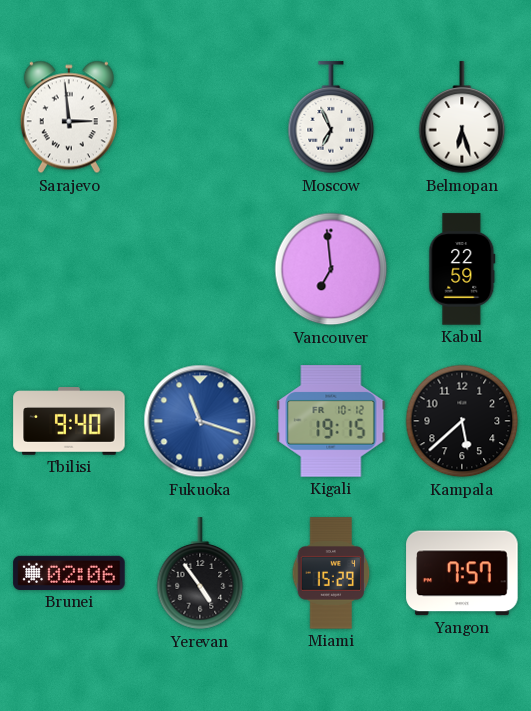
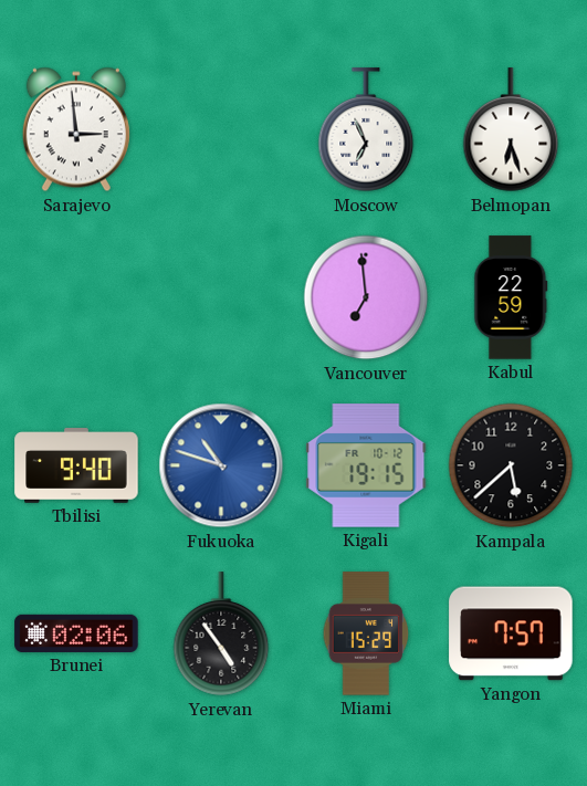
Fukuoka: 11:18 -> 10:48 (221, 465)
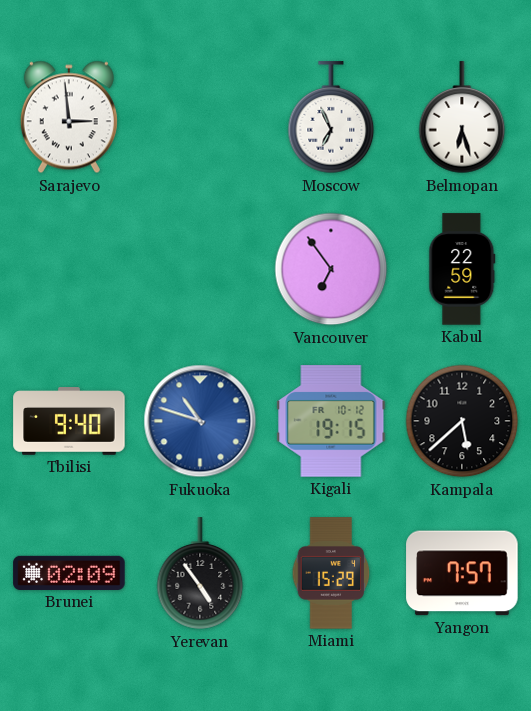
Vancouver: 6:59 -> 6:54 (331, 269)
Brunei: 02:06 -> 02:09 (69, 573)
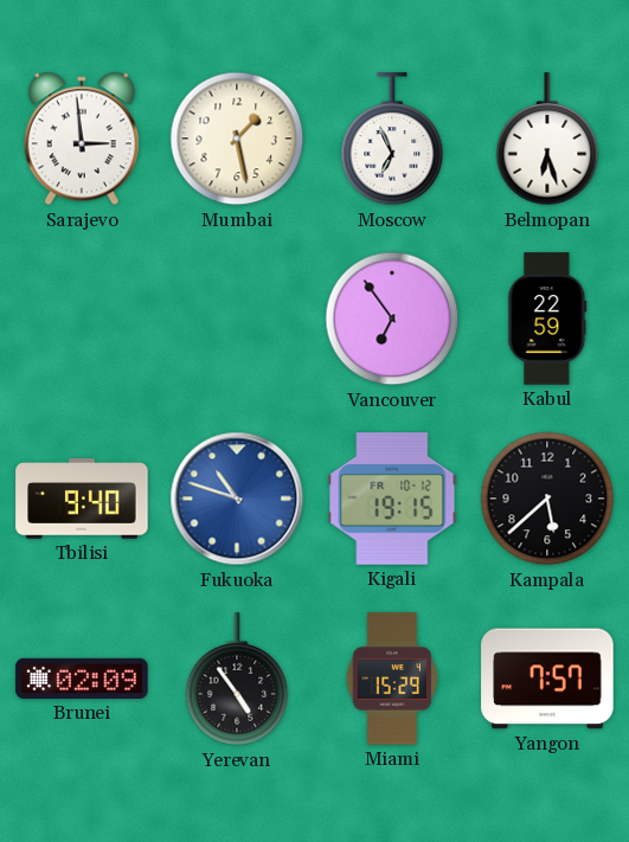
Mumbai: none -> 1:28 (237, 139)
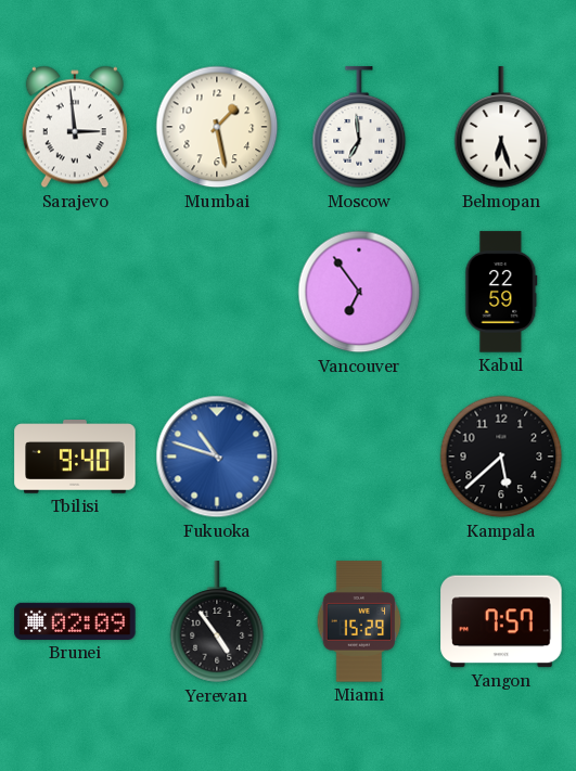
Moscow: 6:56 -> 6:59 (359, 128)
Kigali: 19:15 -> none (392, 499)
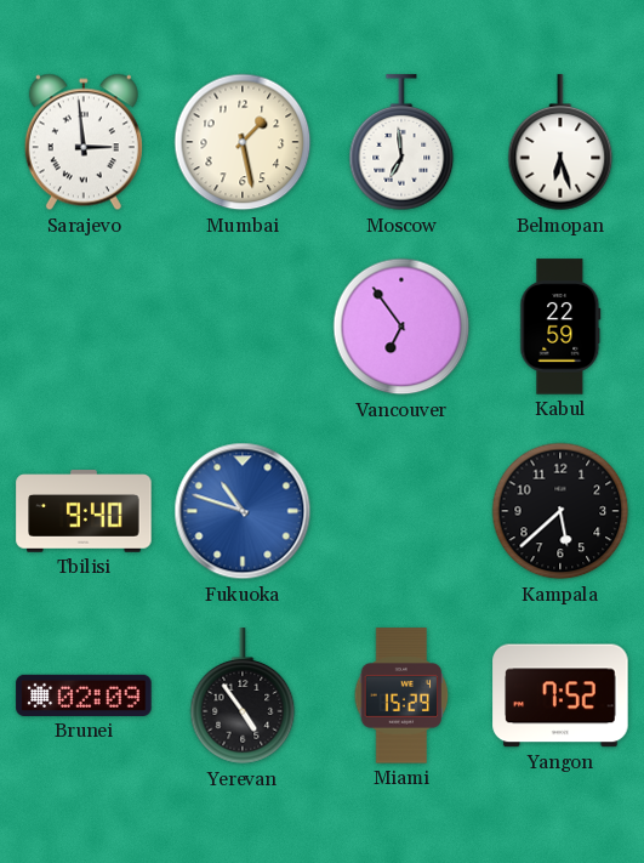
Yangon: 7:57 -> 7:52 (560, 695)
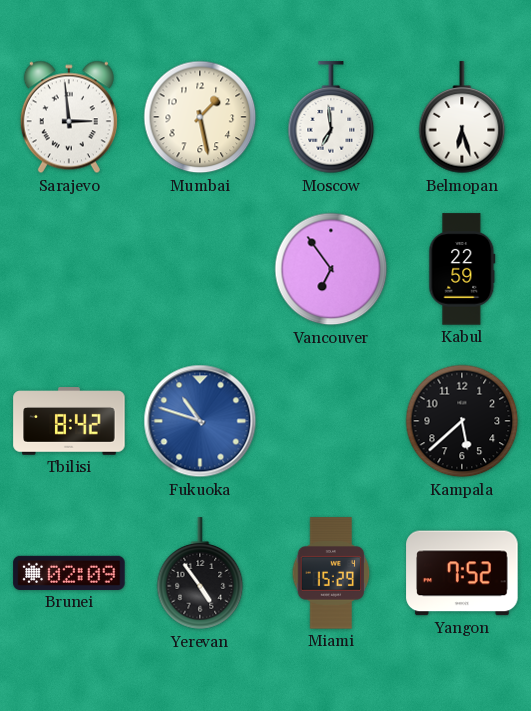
Tbilisi: 9:40 -> 8:42 (69, 421)
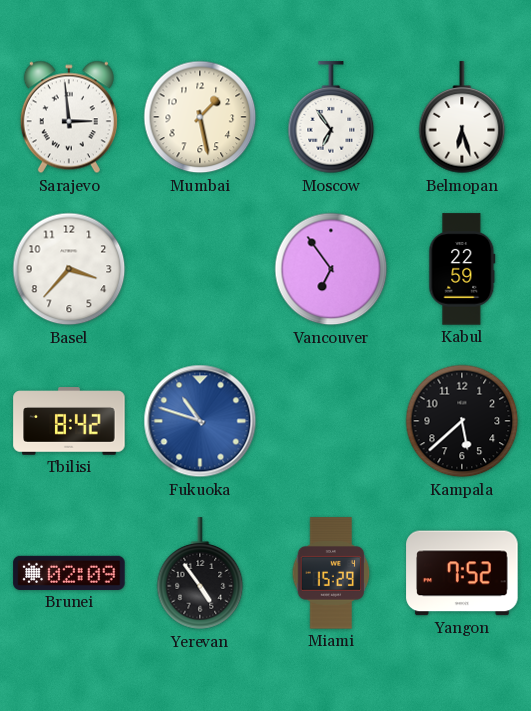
Moscow: 6:59 -> 6:54 (331, 118)
Basel: none -> 3:37 (69, 269)
